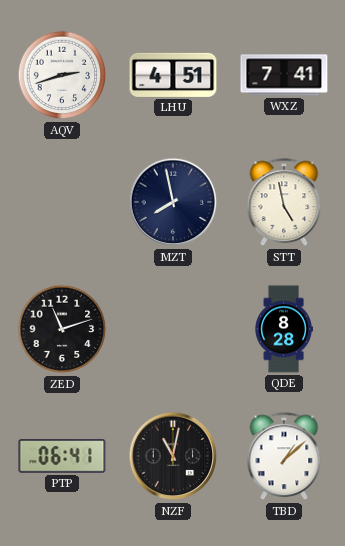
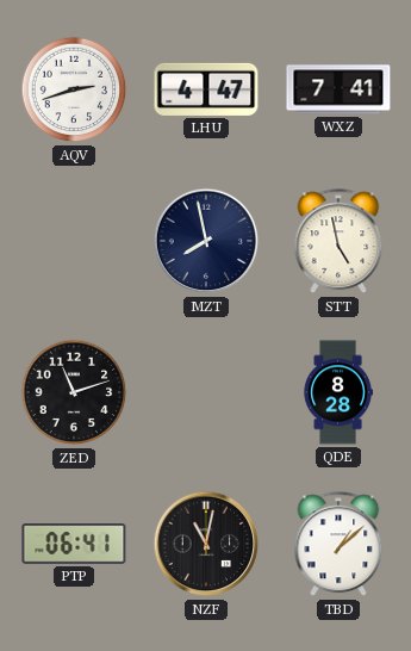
LHU: 4:51 -> 4:47 (206, 89)
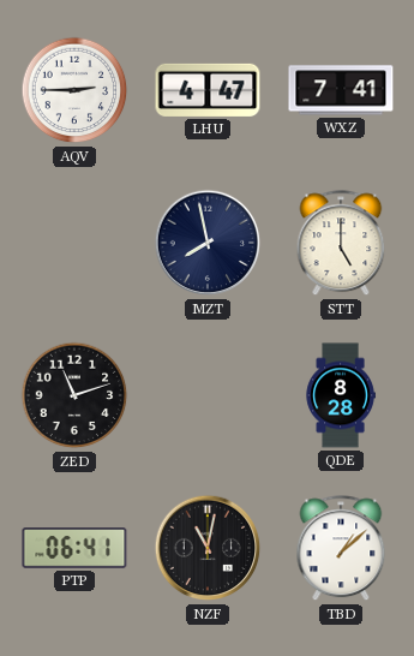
AQV: 2:42 -> 2:45 (74, 90)
STT: 4:58 -> 5:00 (341, 244)
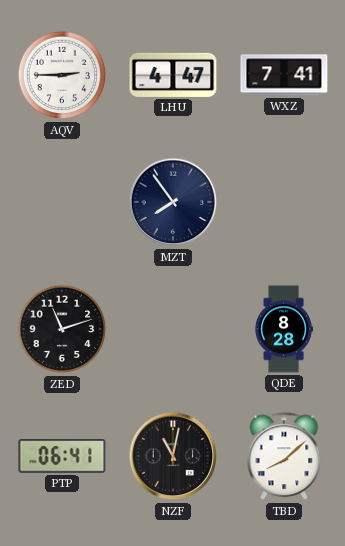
MZT: 7:58 -> 7:54 (173, 202)
STT: 5:00 -> none (341, 244)
TBD: 1:08 -> 8:08 (284, 457)
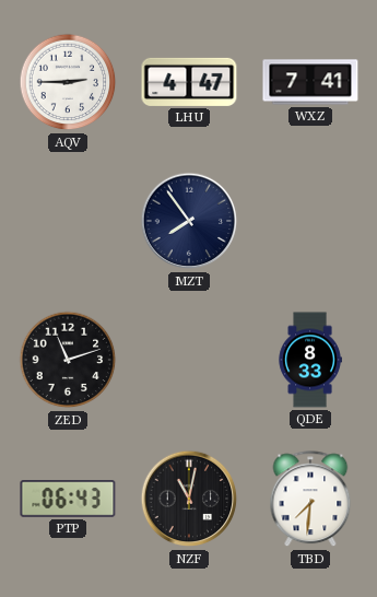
QDE: 8:28 -> 8:33 (310, 360)
PTP: 06:41 -> 06:43 (68, 500)
TBD: 8:08 -> 7:31 (310, 500)
